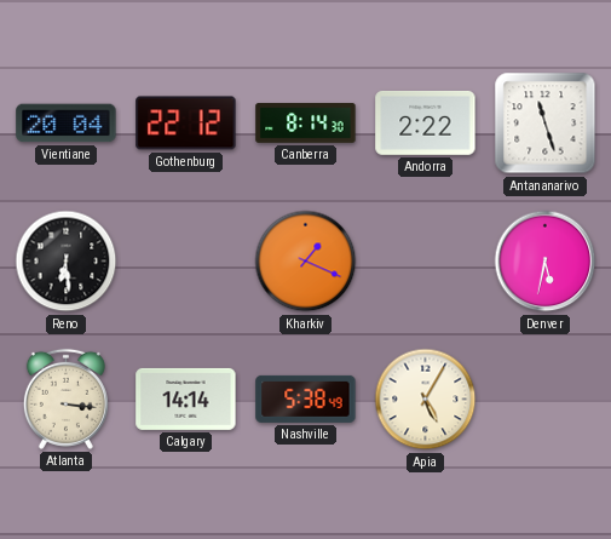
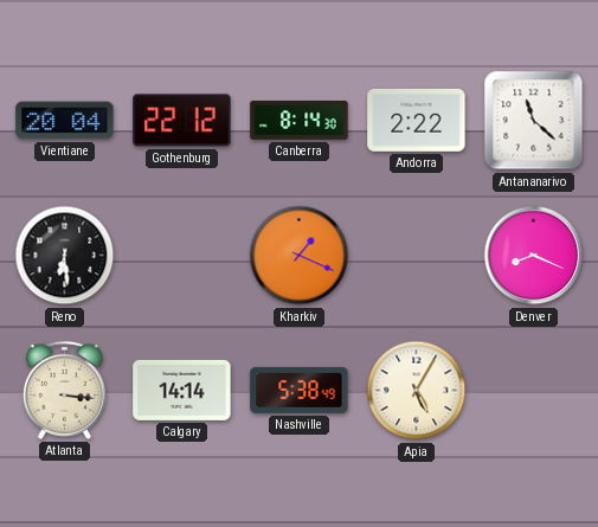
Antananarivo: 11:27 -> 11:22 (534, 121)
Denver: 5:32 -> 8:19 (534, 256)
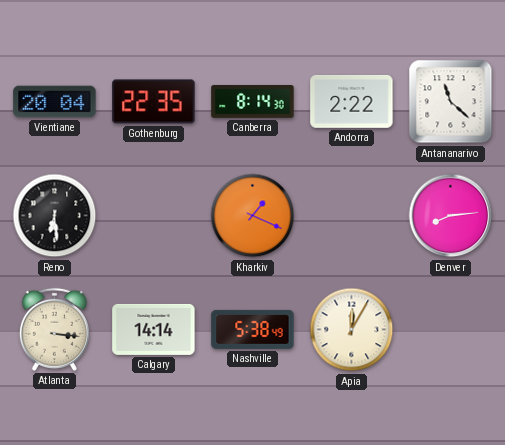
Gothenburg: 22:12 -> 22:35 (154, 102)
Denver: 8:19 -> 8:14 (451, 216)
Apia: 5:05 -> 12:05 (352, 330)
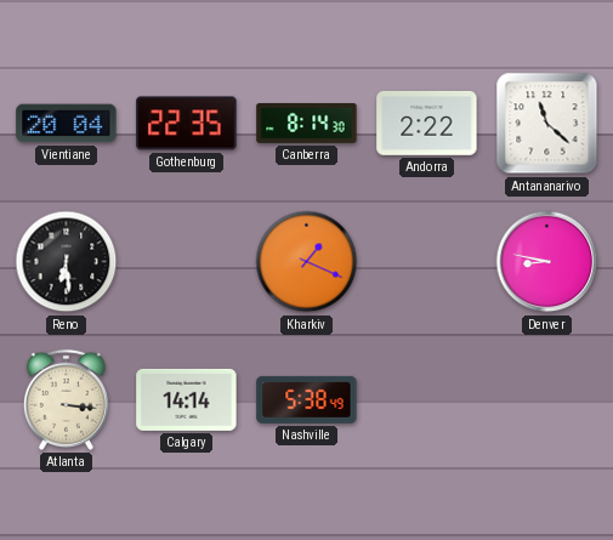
Denver: 8:14 -> 8:47 (547, 262)
Apia: 12:05 -> none (352, 330)
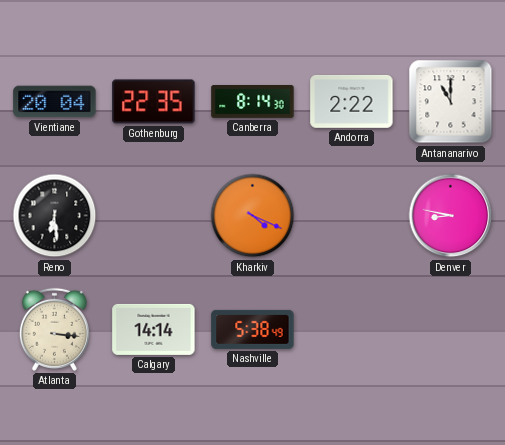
Antananarivo: 11:22 -> 11:00 (451, 102)
Kharkiv: 1:19 -> 4:19 (253, 216)
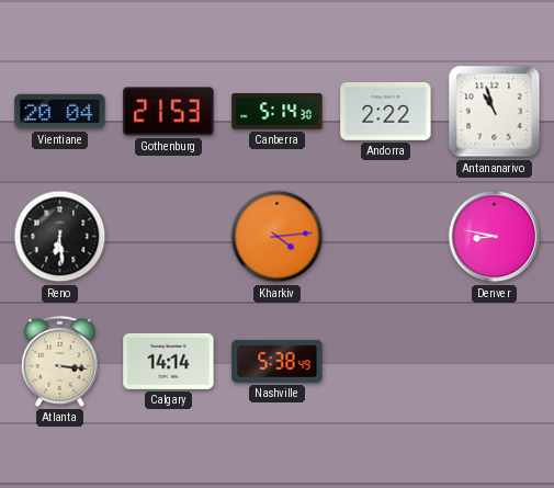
Gothenburg: 22:35 -> 21:53 (169, 112)
Canberra: 8:14 -> 5:14 (278, 112)
Antananarivo: 11:00 -> 10:57 (495, 112)
Kharkiv: 4:19 -> 4:14 (278, 237)
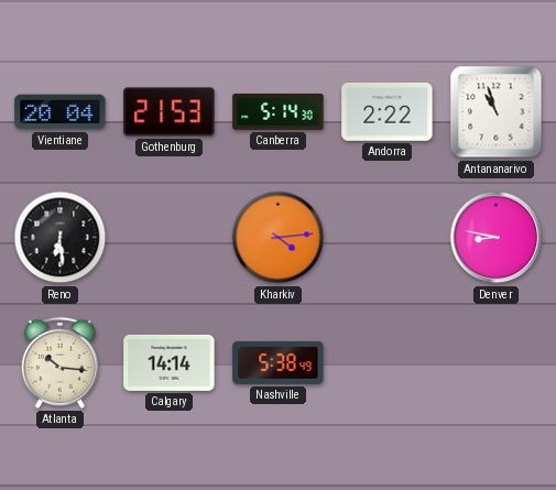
Atlanta: 3:16 -> 10:16 (59, 362)
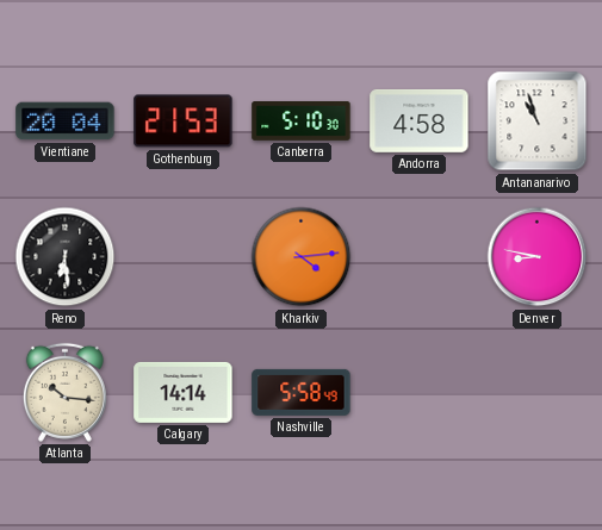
Canberra: 5:14 -> 5:10 (302, 121)
Andorra: 2:22 -> 4:58 (420, 120)
Nashville: 5:38 -> 5:58 (302, 392)
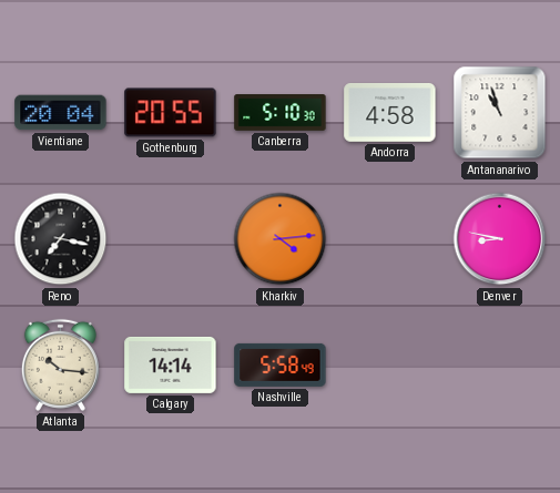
Gothenburg: 21:53 -> 20:55 (171, 113)
Reno: 6:29 -> 7:17 (61, 239)
